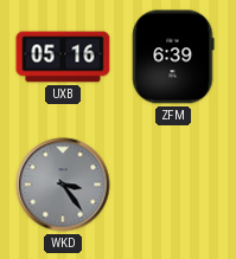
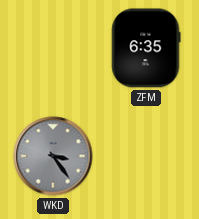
UXB: 05:16 -> none (63, 57)
ZFM: 6:39 -> 6:35 (146, 48)
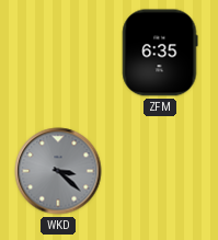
WKD: 3:24 -> 3:22 (58, 171)
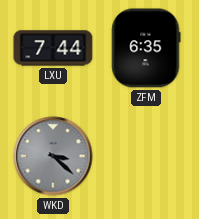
LXU: none -> 7:44 (53, 48)
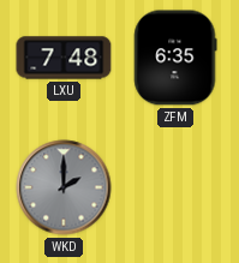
LXU: 7:44 -> 7:48 (64, 58)
WKD: 3:22 -> 2:00 (64, 187)
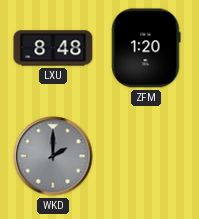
LXU: 7:48 -> 8:48 (53, 48)
ZFM: 6:35 -> 1:20 (146, 48)
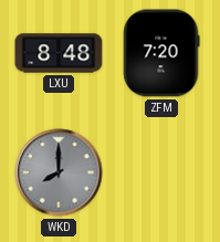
ZFM: 1:20 -> 7:20 (161, 53)
WKD: 2:00 -> 8:00 (59, 172)
